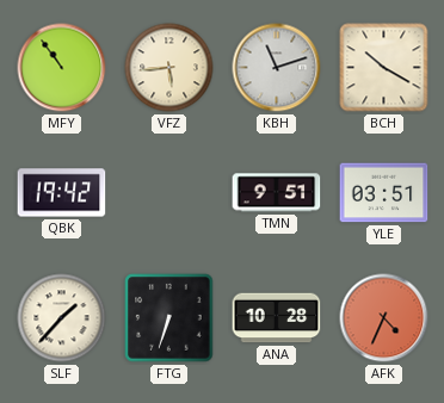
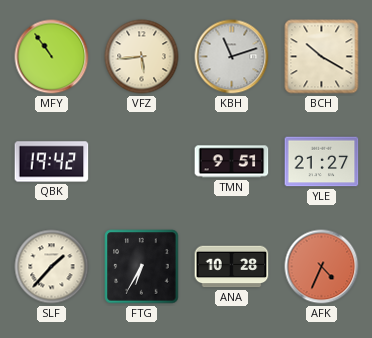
YLE: 03:51 -> 21:27 (322, 162)
FTG: 6:33 -> 6:35 (142, 267)
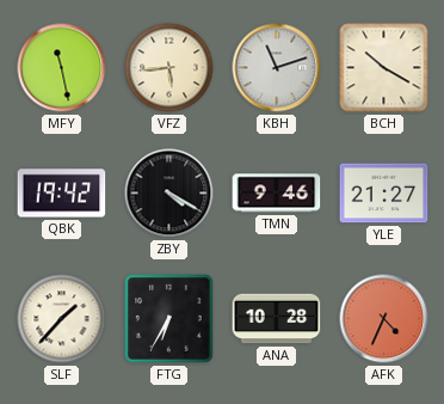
MFY: 10:54 -> 11:28 (62, 68)
ZBY: none -> 4:20 (169, 194)
TMN: 9:51 -> 9:46 (277, 194)
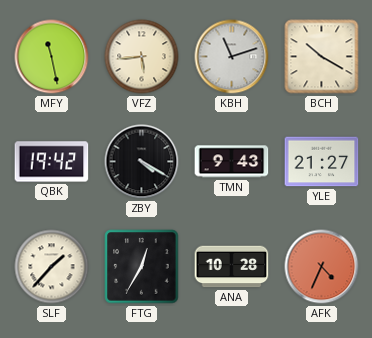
TMN: 9:46 -> 9:43 (232, 162)
FTG: 6:35 -> 12:35 (142, 267)
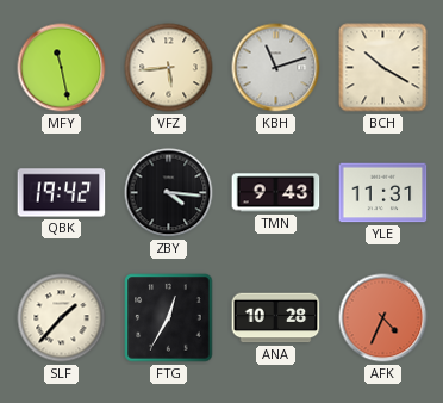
ZBY: 4:20 -> 4:16 (169, 193)
YLE: 21:27 -> 11:31 (383, 193)
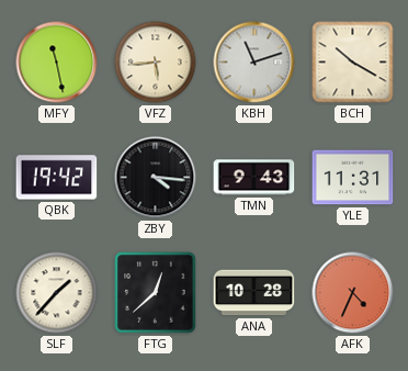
FTG: 12:35 -> 12:38 (156, 293)
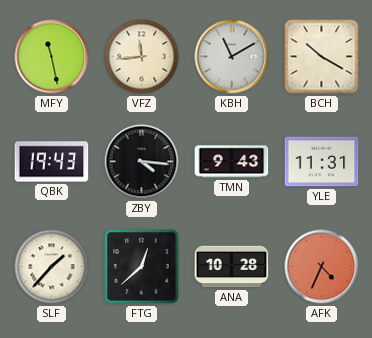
VFZ: 5:44 -> 11:44 (142, 57)
KBH: 11:12 -> 11:10 (232, 57)
QBK: 19:42 -> 19:43 (52, 162)
